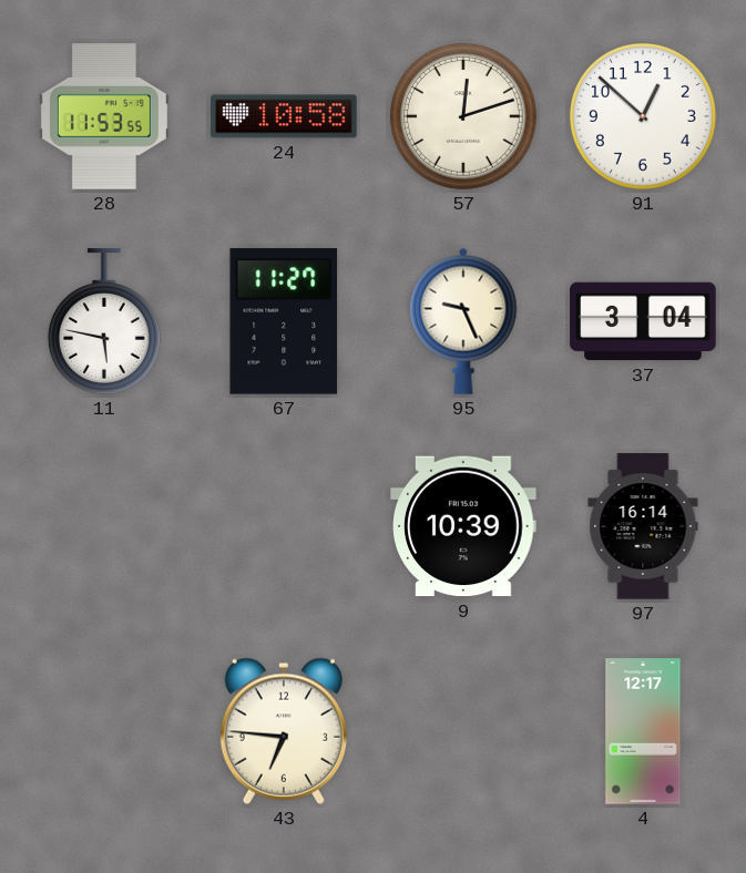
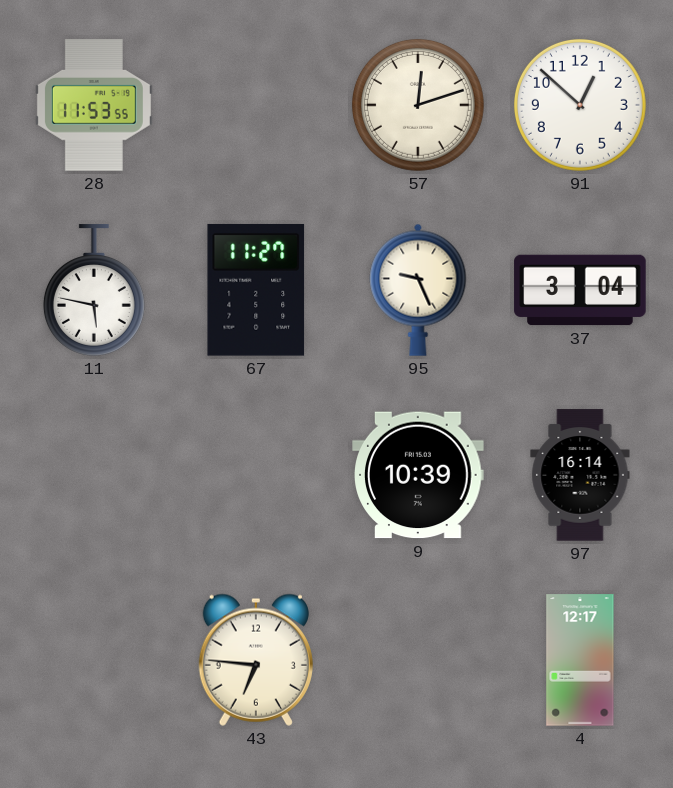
24: 10:58 -> none (284, 116)
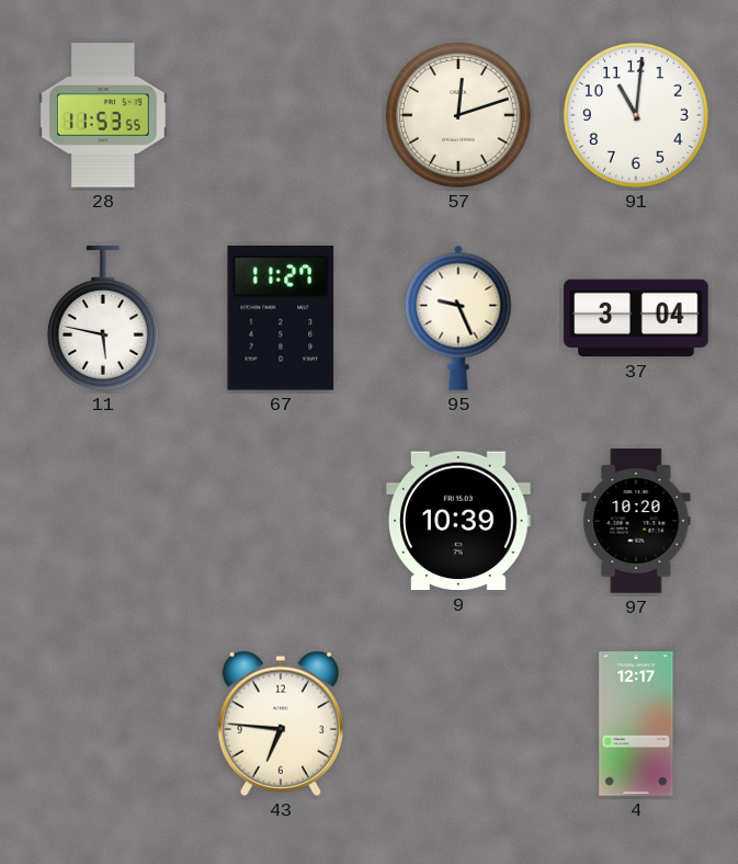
91: 12:52 -> 11:01 (636, 115)
97: 16:14 -> 10:20 (636, 521)
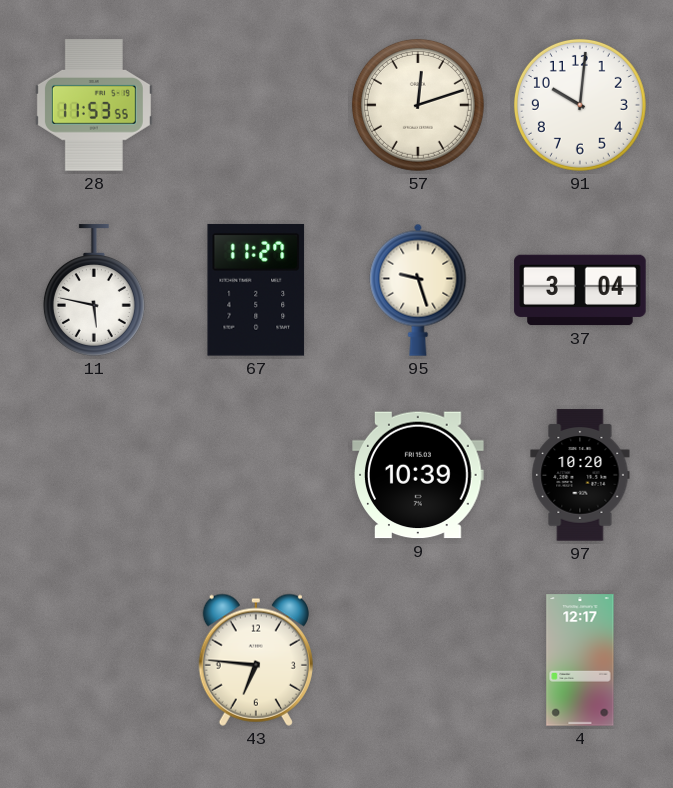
91: 11:01 -> 10:01 (580, 105)
95: 9:26 -> 9:27 (418, 290)
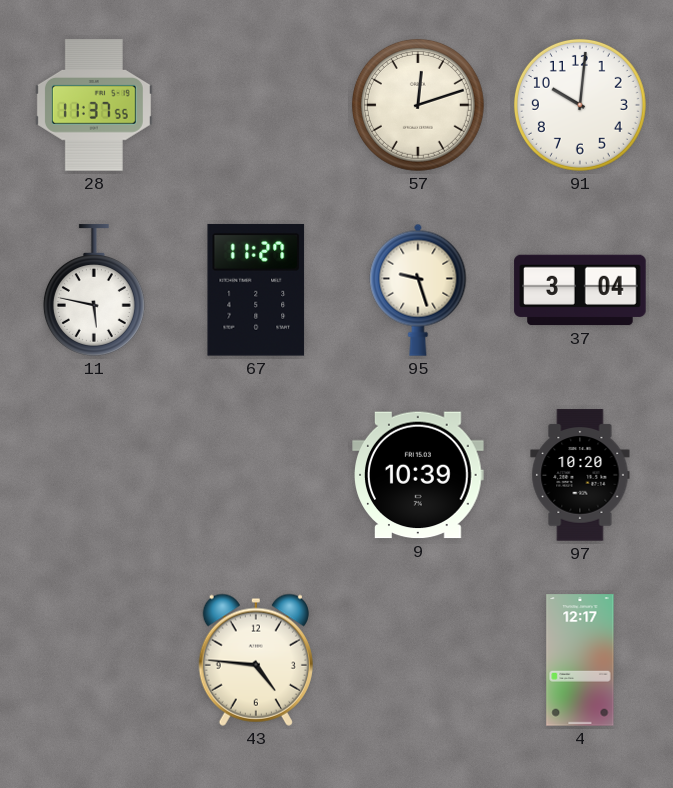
28: 11:53 -> 11:37 (94, 105)
43: 6:46 -> 4:46 (256, 660)
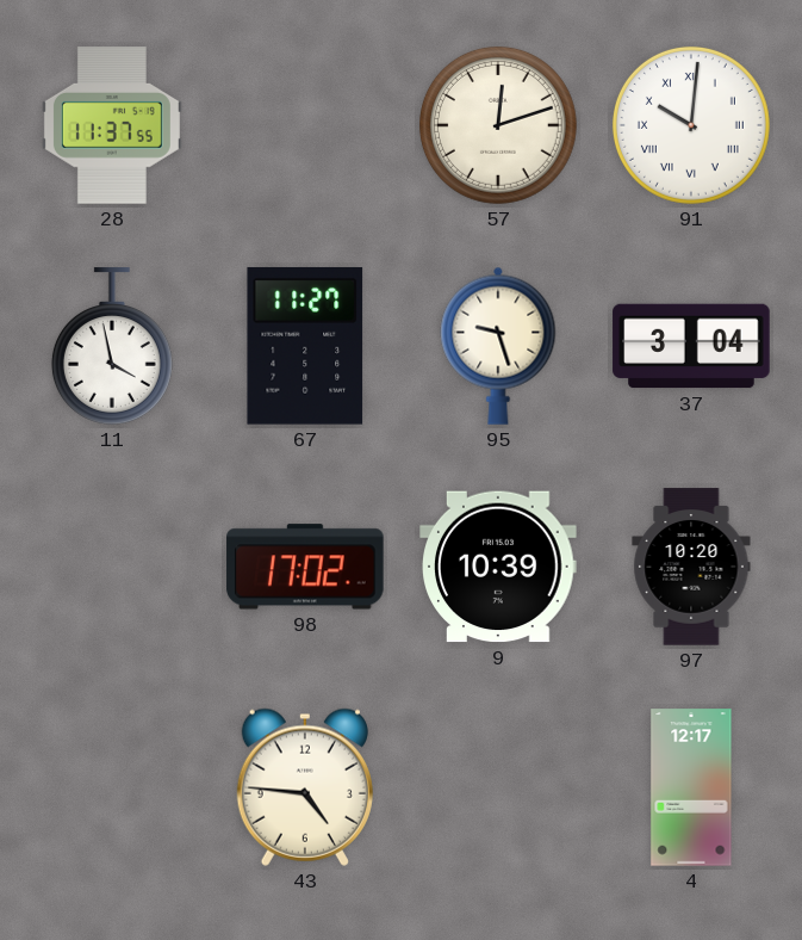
91 numerals: Arabic -> Roman (691, 125)
11: 5:47 -> 3:58 (112, 346)
98: none -> 17:02 (305, 567)
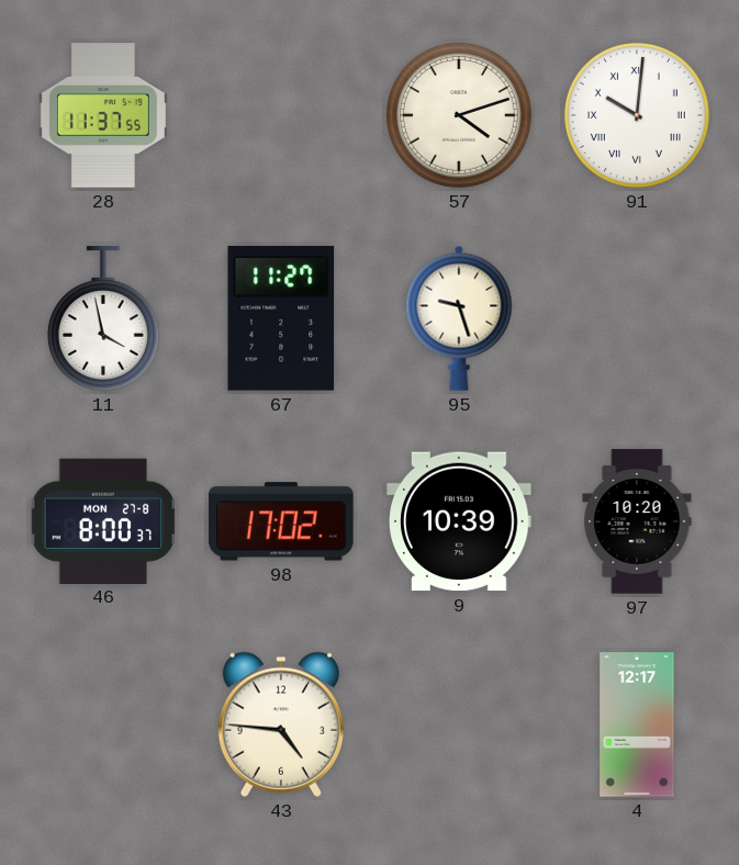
57: 12:12 -> 4:12 (459, 115)
37: 3:04 -> none (691, 346)
46: none -> 8:00 (103, 520)
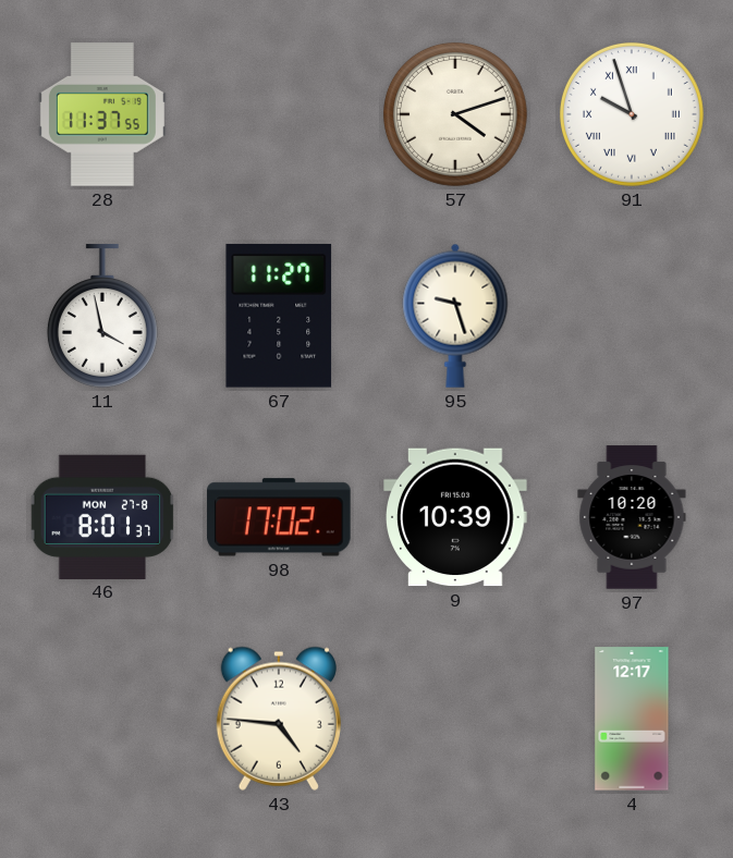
91: 10:01 -> 9:57 (632, 114)
46: 8:00 -> 8:01 (102, 516)
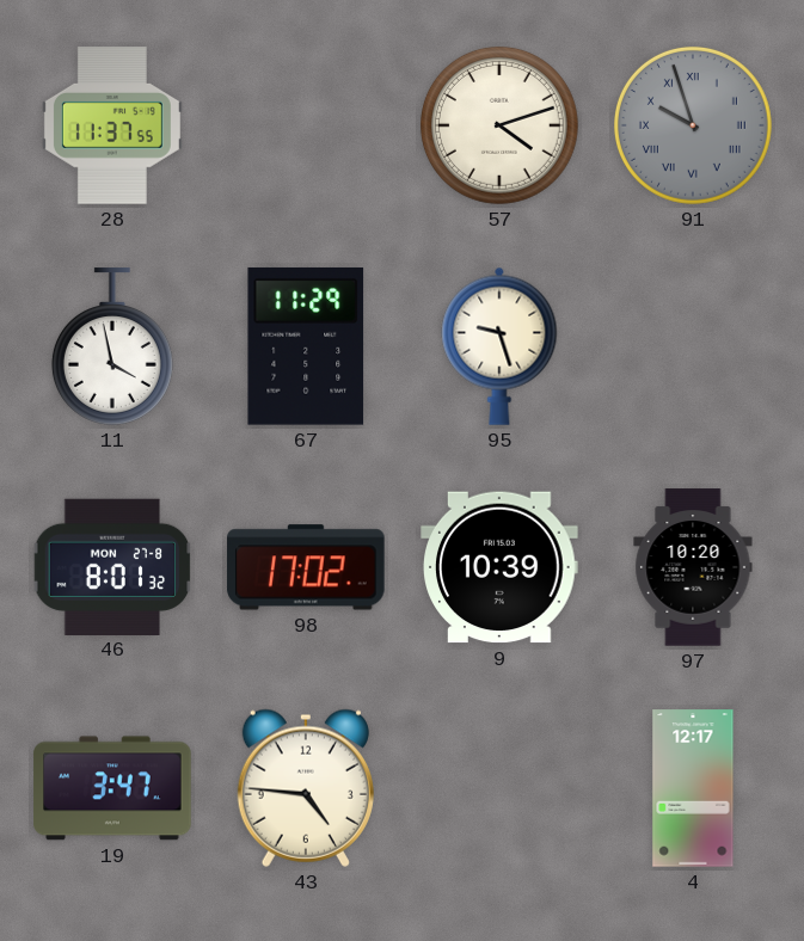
91 dial: white -> grey (693, 125)
67: 11:27 -> 11:29 (306, 346)
46: 8:01:37 -> 8:01:32 (112, 566)
19: none -> 3:47 (112, 788)
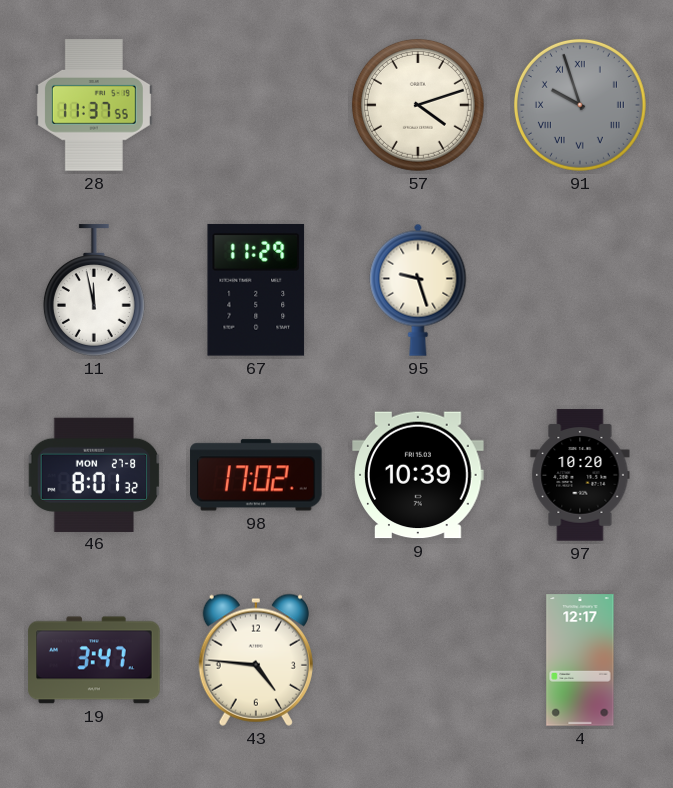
11: 3:58 -> 11:58 (94, 290)
